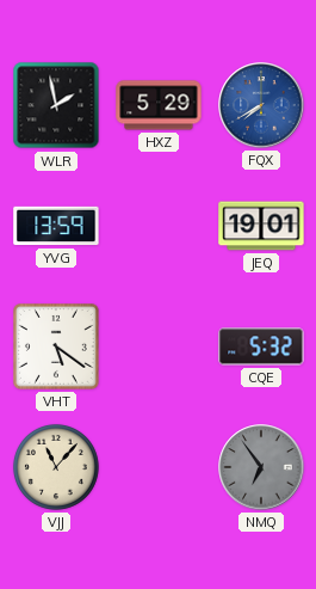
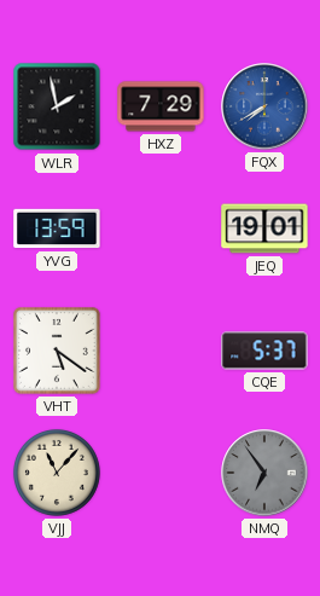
HXZ: 5:29 -> 7:29 (161, 106)
CQE: 5:32 -> 5:37 (264, 351)
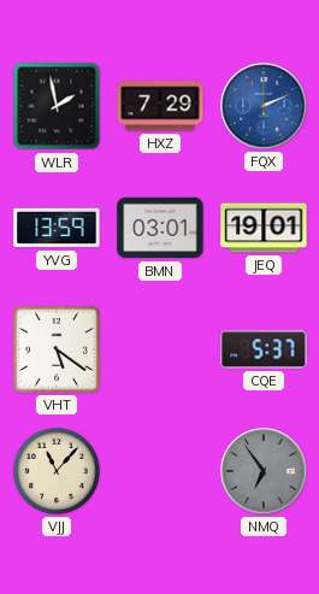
FQX: 7:40 -> 2:11 (264, 106)
BMN: none -> 03:01 (160, 228)
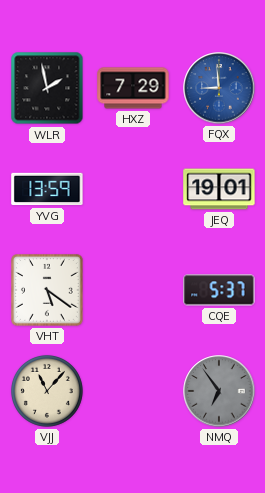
FQX: 2:11 -> 8:59 (219, 88)
BMN: 03:01 -> none (160, 228)
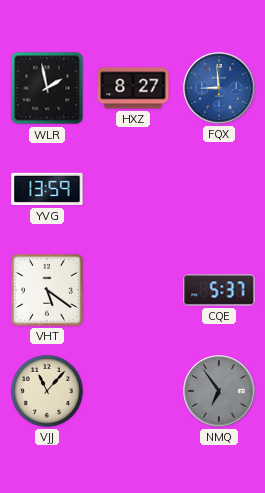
HXZ: 7:29 -> 8:27 (133, 88)
JEQ: 19:01 -> none (219, 189)
